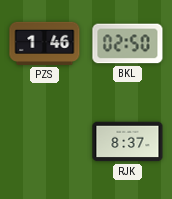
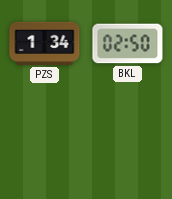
PZS: 1:46 -> 1:34 (45, 43)
RJK: 8:37 -> none (128, 142)
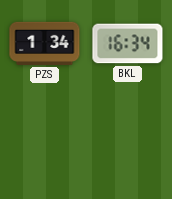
BKL: 02:50 -> 16:34 (128, 44)
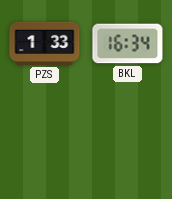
PZS: 1:34 -> 1:33 (45, 43)
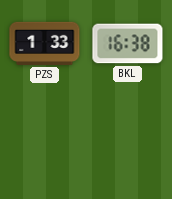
BKL: 16:34 -> 16:38 (128, 44)
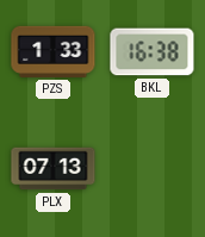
PLX: none -> 07:13 (54, 169)
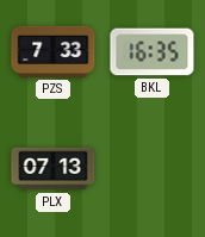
PZS: 1:33 -> 7:33 (54, 51)
BKL: 16:38 -> 16:35 (153, 52)
